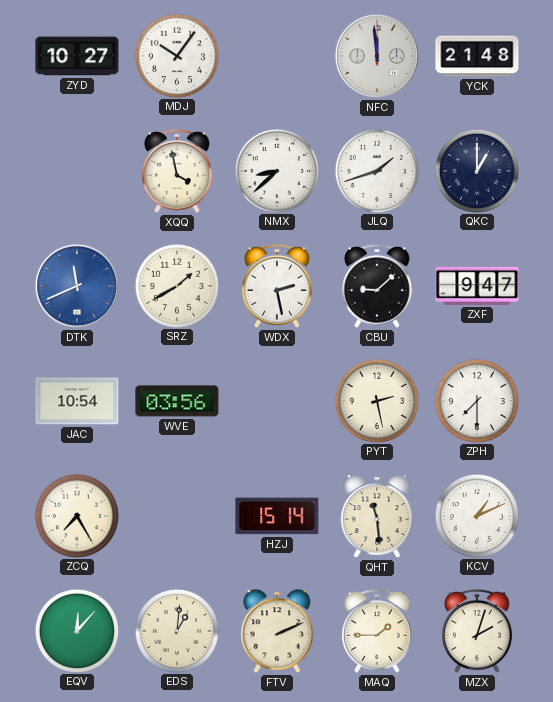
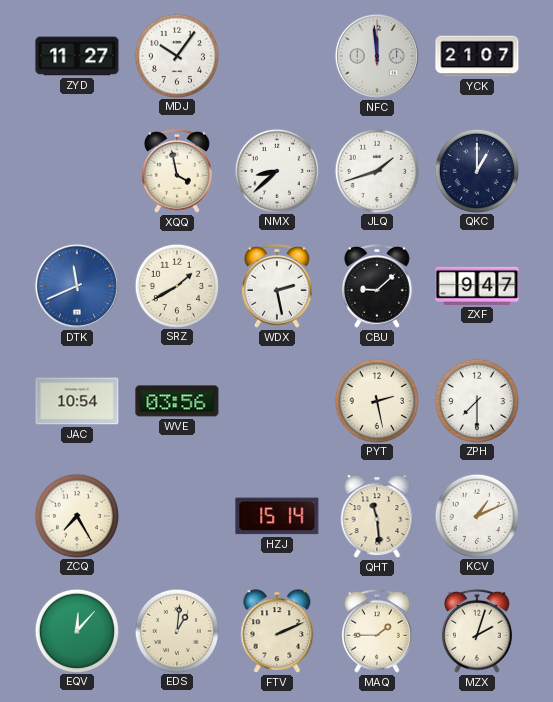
ZYD: 10:27 -> 11:27 (77, 56)
YCK: 21:48 -> 21:07 (477, 56)
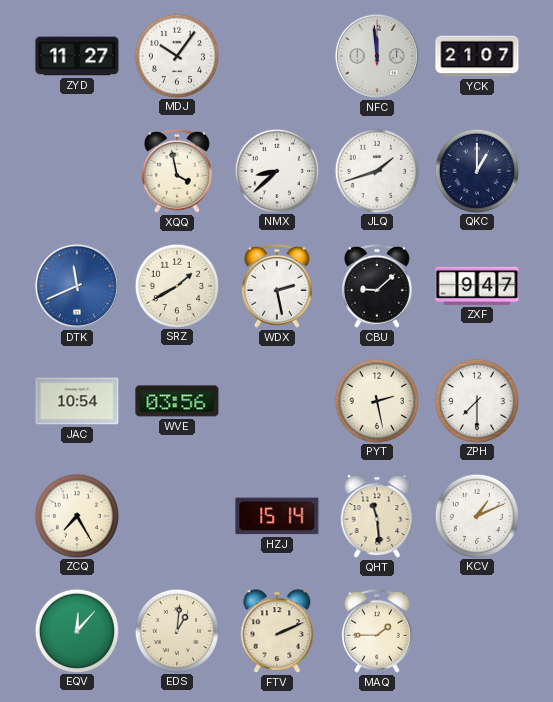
MZX: 2:03 -> none (478, 631)
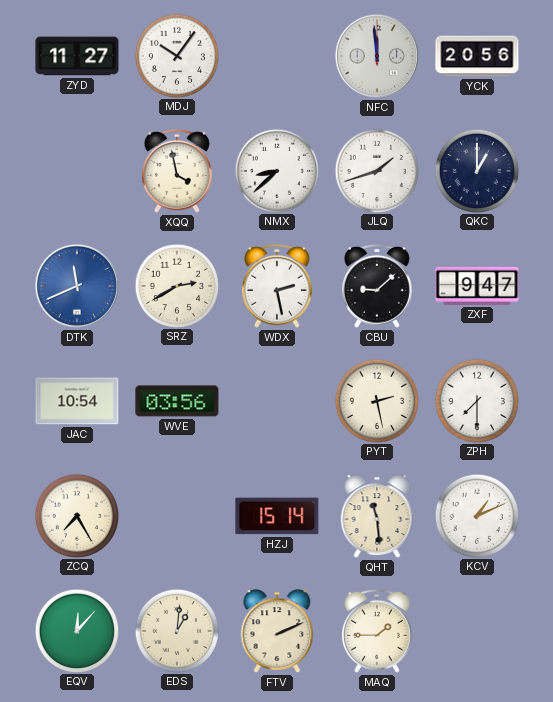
YCK: 21:07 -> 20:56 (477, 56)
SRZ: 1:40 -> 2:40 (176, 285)
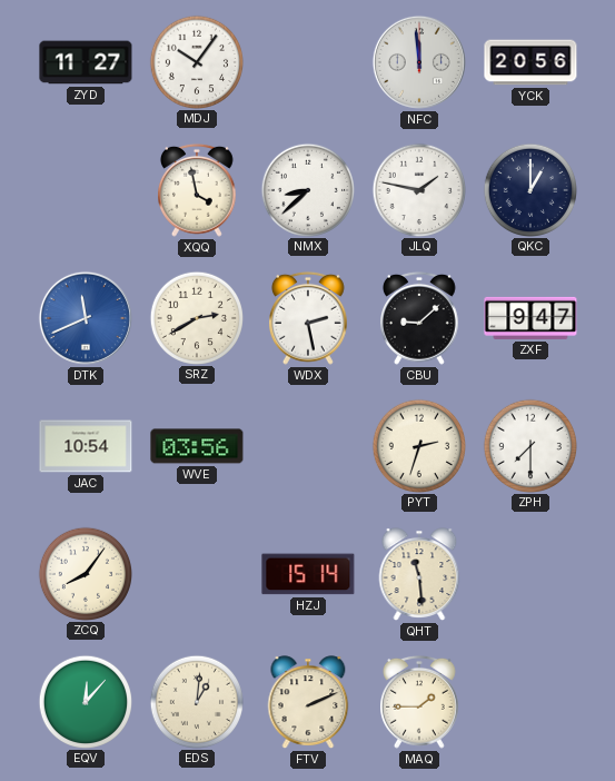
JLQ: 1:42 -> 1:47 (418, 189)
PYT: 2:28 -> 2:33 (418, 445)
ZCQ: 7:25 -> 8:06 (85, 573)
KCV: 1:11 -> none (476, 515)
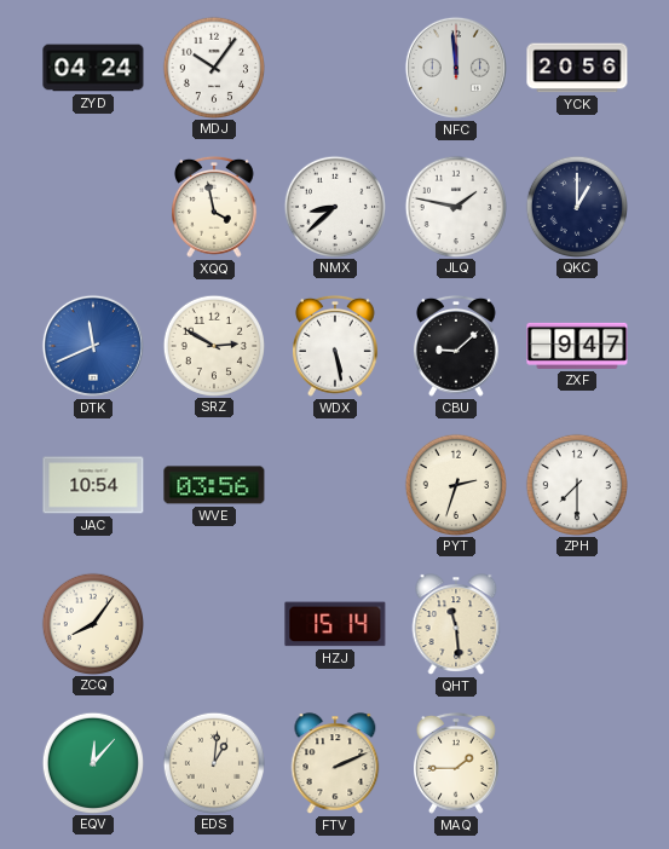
ZYD: 11:27 -> 04:24 (93, 68)
SRZ: 2:40 -> 2:50 (213, 345)
WDX: 2:28 -> 5:28 (336, 346)
